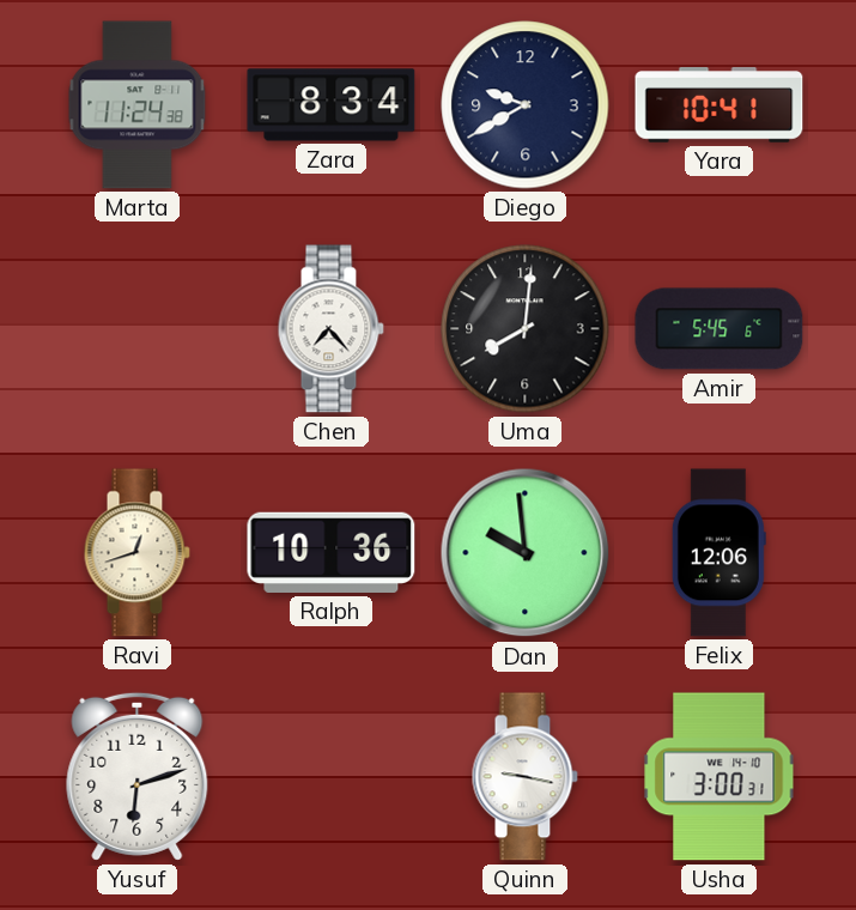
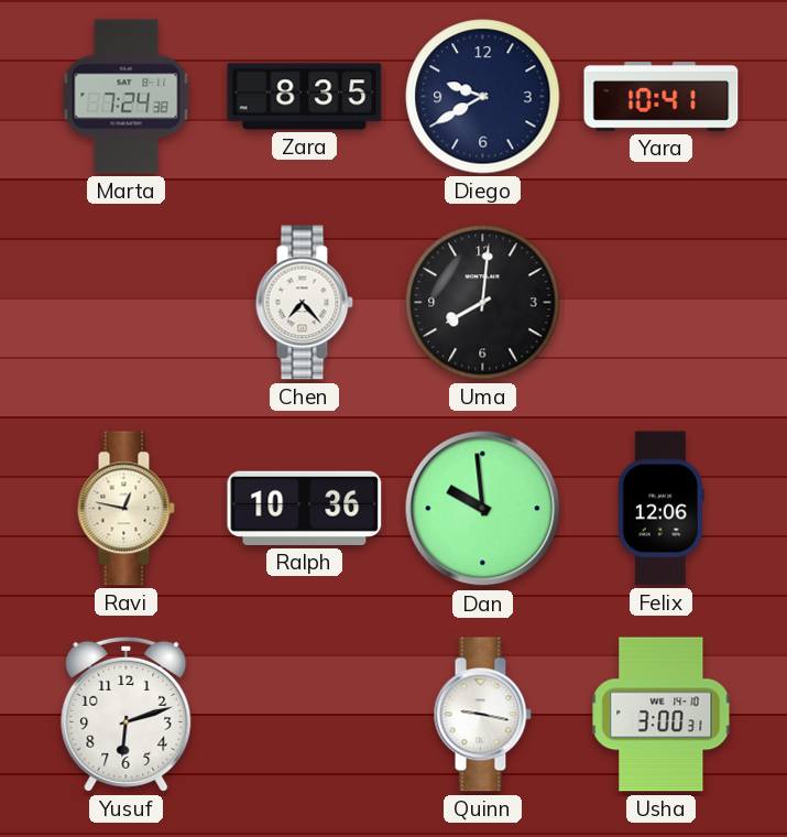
Marta: 11:24 -> 7:24 (127, 97)
Zara: 8:34 -> 8:35 (305, 97)
Amir: 5:45 -> none (720, 329)
Ravi: 12:42 -> 12:47 (125, 509)
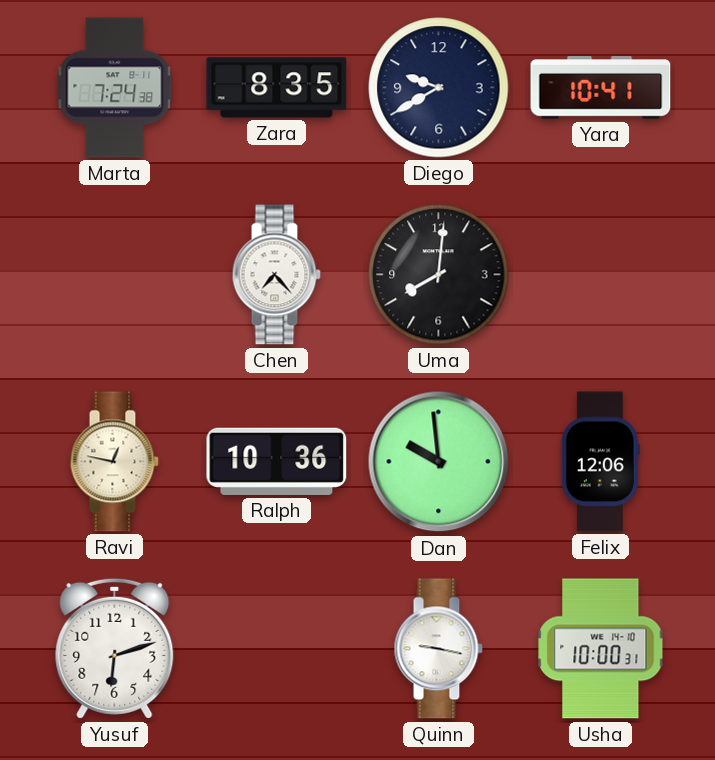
Usha: 3:00 -> 10:00 (601, 649)
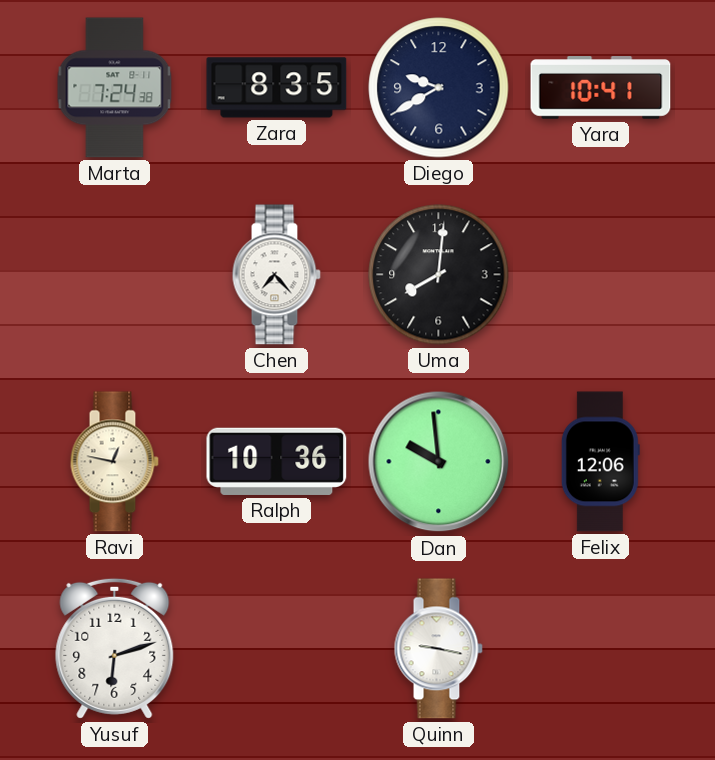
Usha: 10:00 -> none (601, 649)
